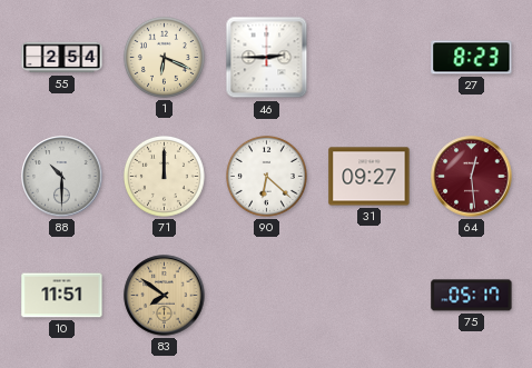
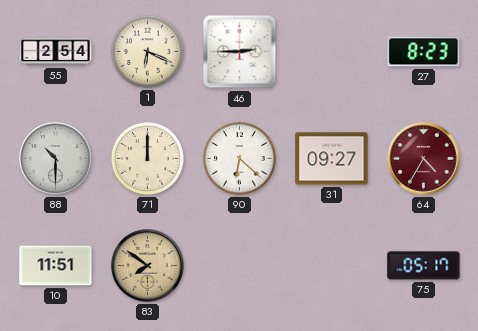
64: 12:29 -> 4:35 (424, 159)
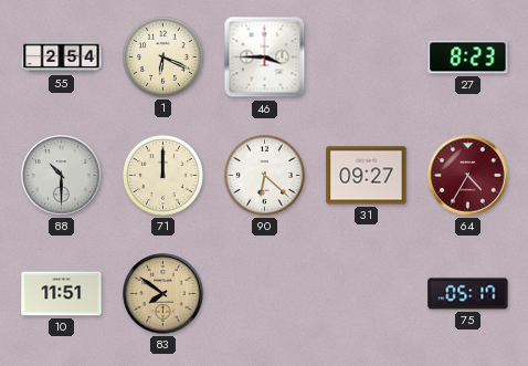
46: 2:45 -> 3:45 (265, 57)
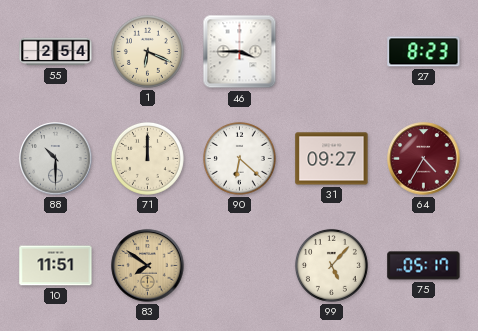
99: none -> 5:07 (331, 265)
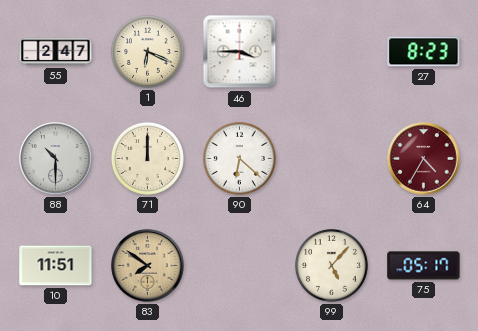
55: 2:54 -> 2:47 (56, 52)
31: 09:27 -> none (332, 159)
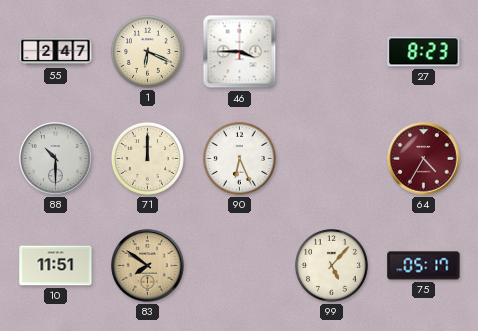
90: 6:22 -> 6:26 (239, 158)
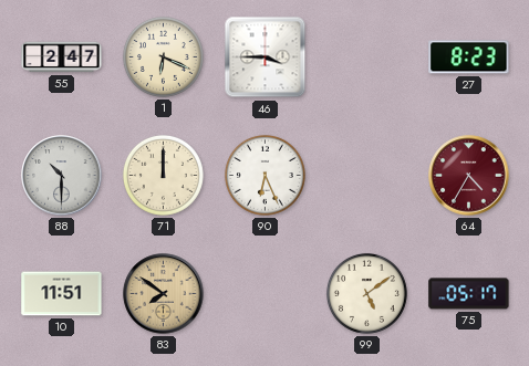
99: 5:07 -> 5:09 (366, 293)
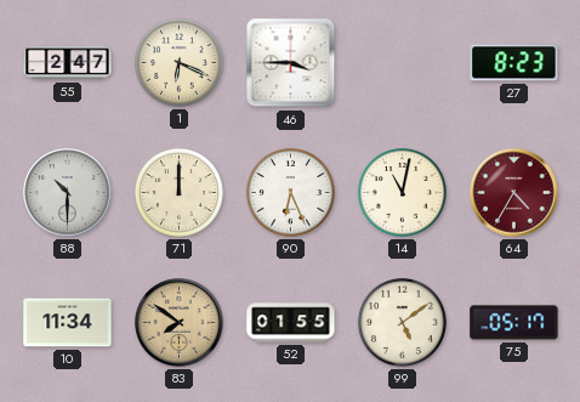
14: none -> 11:02 (402, 192)
10: 11:51 -> 11:34 (68, 323)
52: none -> 01:55 (291, 323)
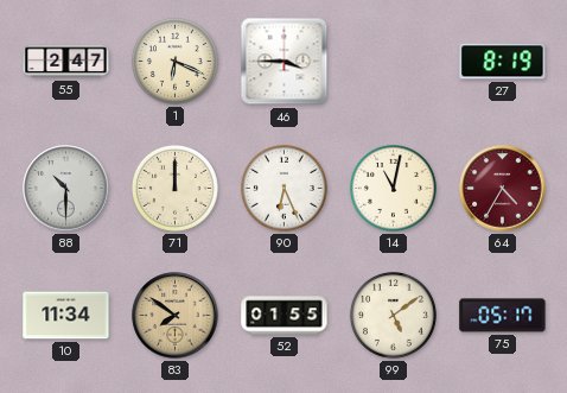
27: 8:23 -> 8:19 (503, 62)
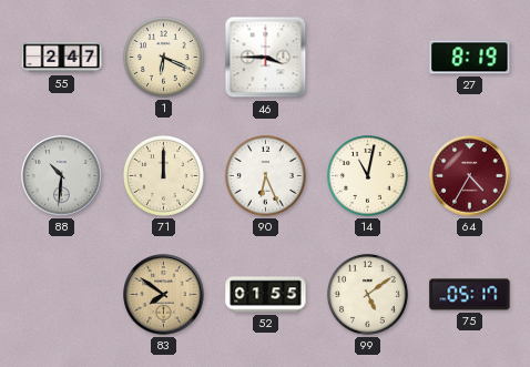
88: 10:30 -> 10:31 (62, 176)
10: 11:34 -> none (66, 316)
